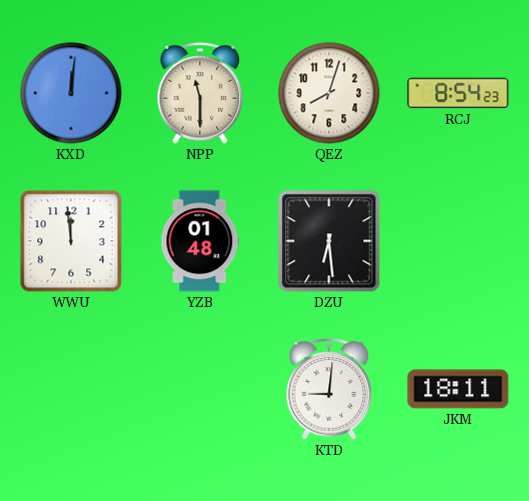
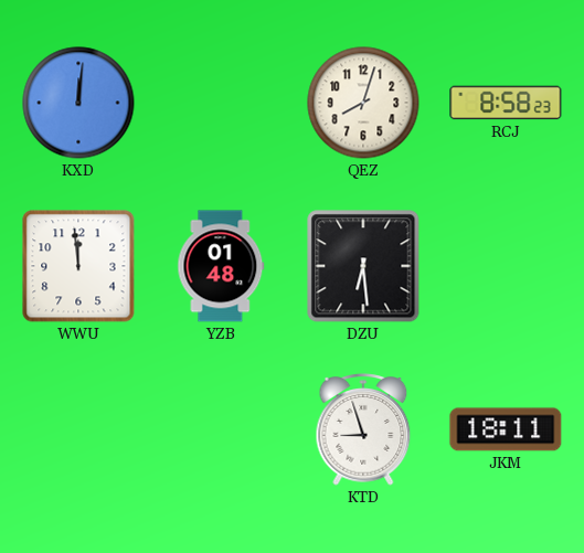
NPP: 11:30 -> none (200, 93)
RCJ: 8:54 -> 8:58 (506, 103)
KTD: 9:01 -> 8:57 (363, 429)
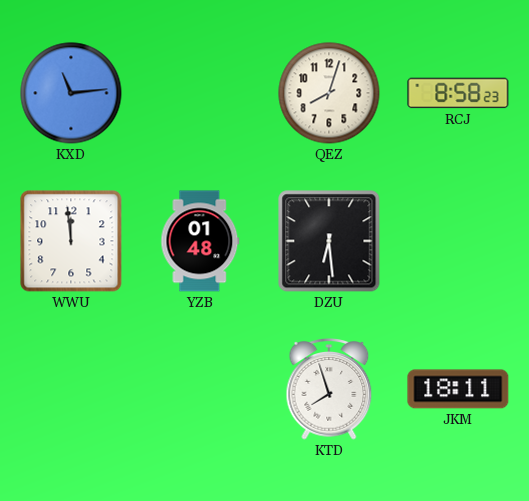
KXD: 12:01 -> 11:14 (71, 93)
KTD: 8:57 -> 7:57 (329, 389)
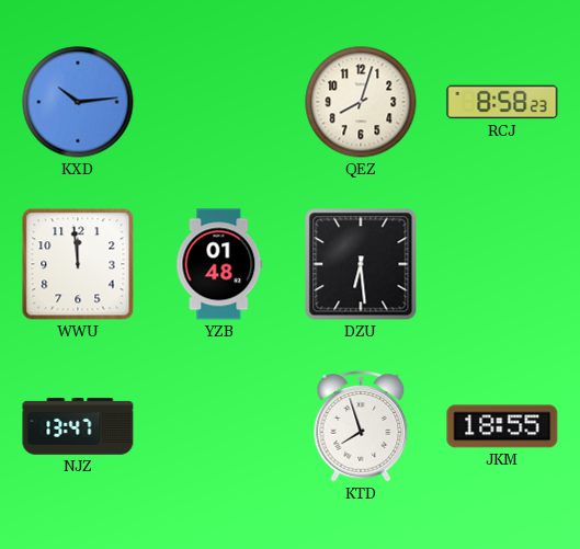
KXD: 11:14 -> 10:14 (78, 102)
NJZ: none -> 13:47 (78, 426)
JKM: 18:11 -> 18:55 (502, 426)
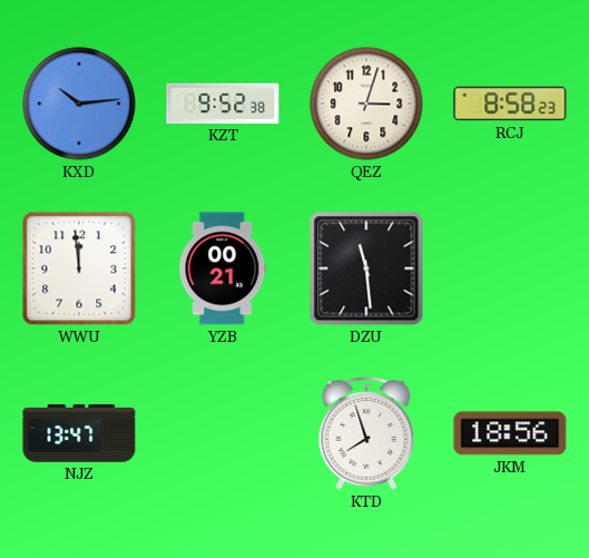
KZT: none -> 9:52 (223, 104)
QEZ: 8:03 -> 3:03 (366, 104)
YZB: 01:48 -> 00:21 (223, 268)
DZU: 6:29 -> 11:29 (366, 268)
JKM: 18:55 -> 18:56 (510, 433)
